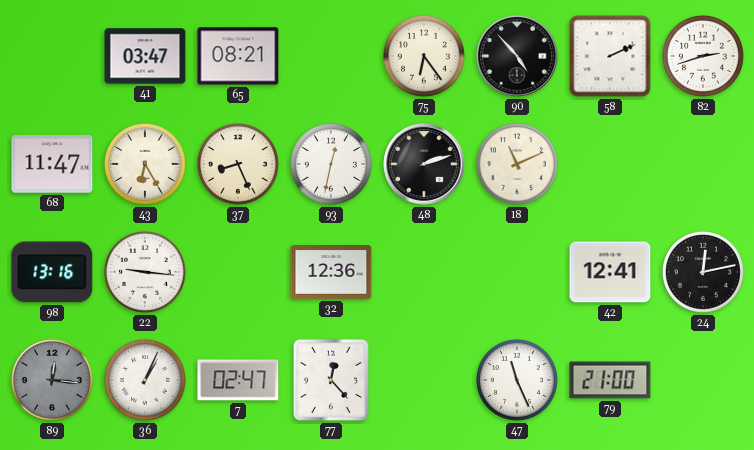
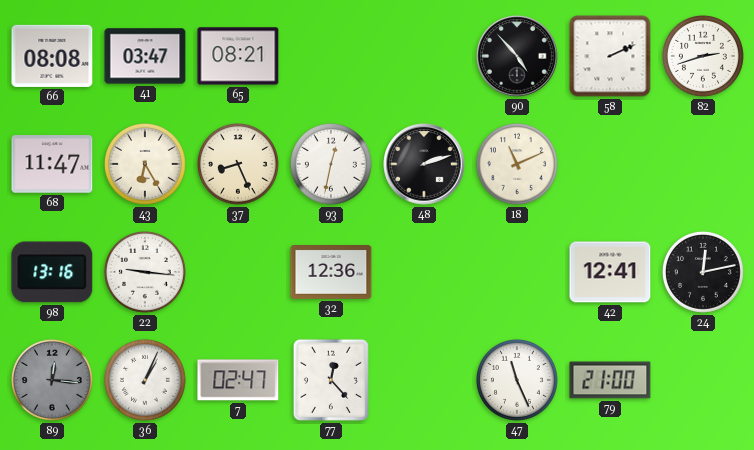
66: none -> 08:08 (52, 56)
75: 6:24 -> none (424, 56)
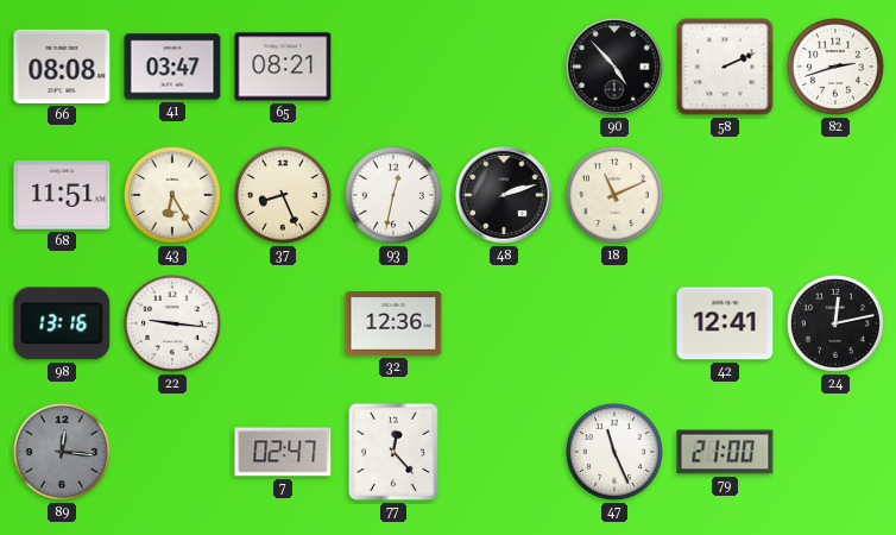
68: 11:47 -> 11:51 (62, 195)
36: 1:04 -> none (145, 380)
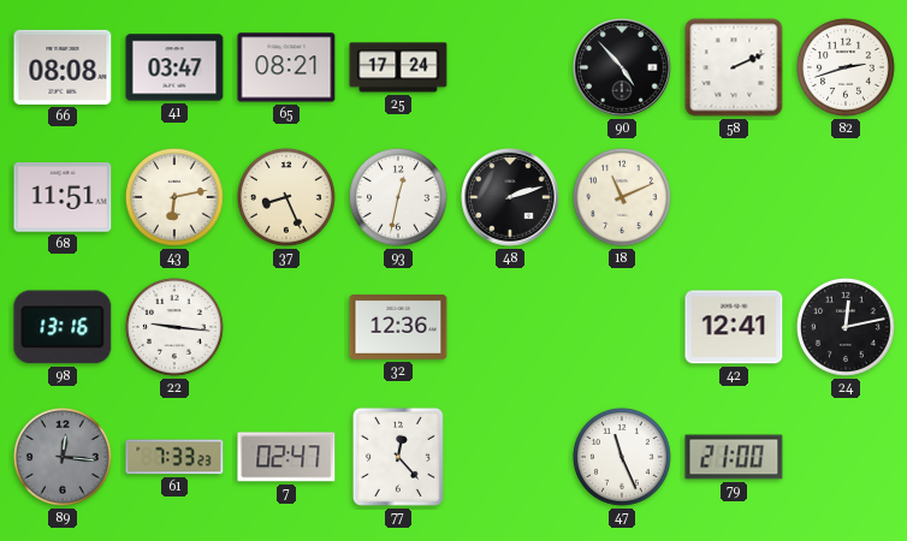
25: none -> 17:24 (398, 67)
43: 6:25 -> 6:13 (174, 197)
61: none -> 7:33 (174, 457)
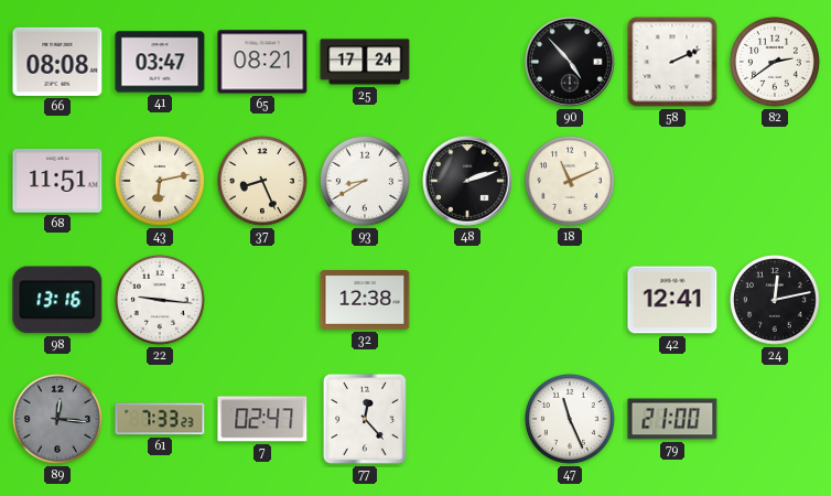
82: 2:42 -> 2:39 (775, 62)
93: 12:32 -> 8:40 (365, 181)
32: 12:36 -> 12:38 (365, 301)
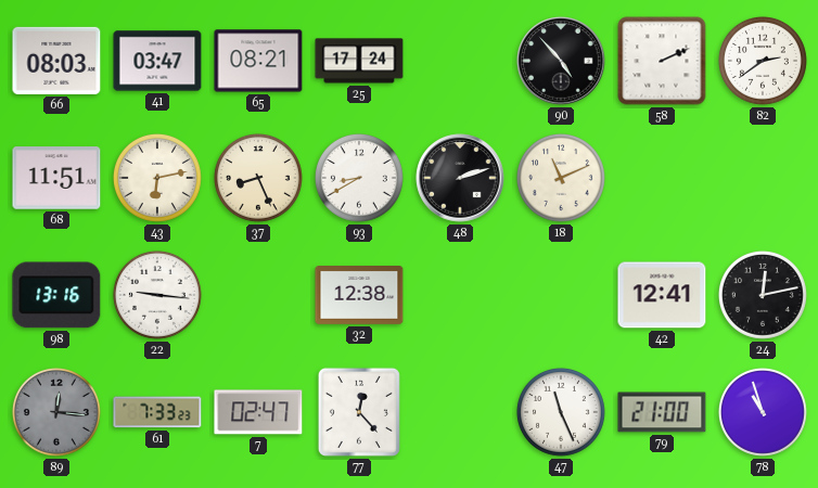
66: 08:08 -> 08:03 (56, 61)
78: none -> 10:57 (763, 412)
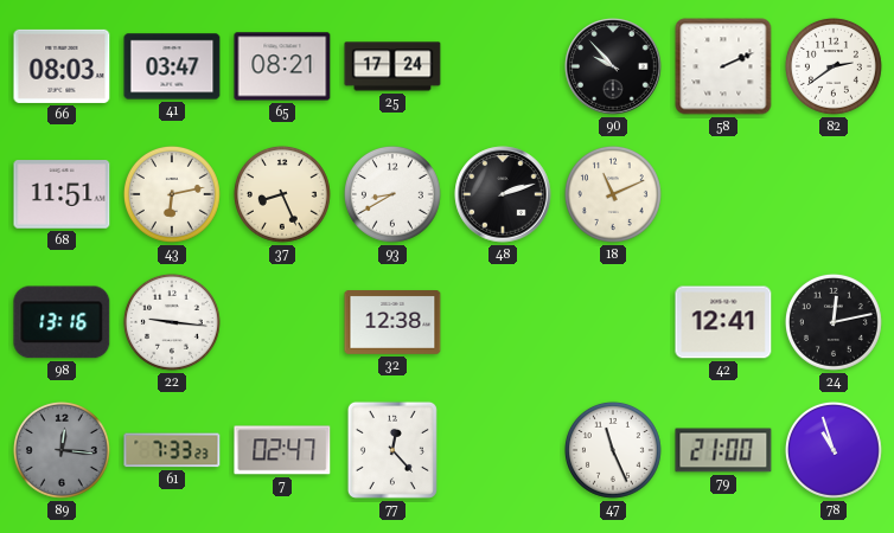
90: 4:53 -> 9:53 (613, 66)
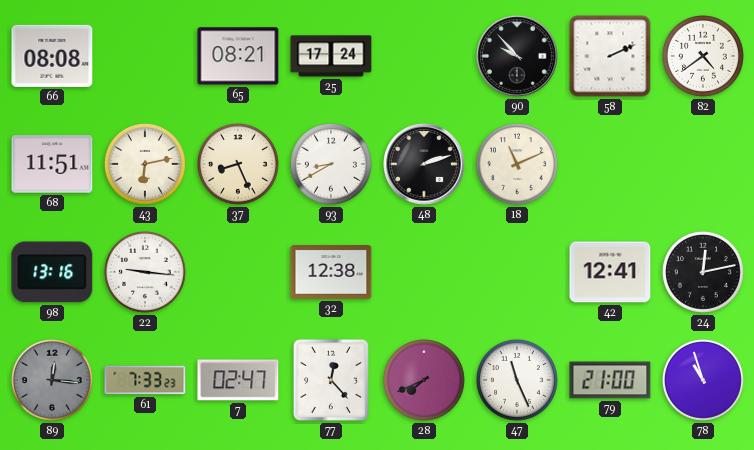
66: 08:03 -> 08:08 (52, 56)
41: 03:47 -> none (172, 66)
82: 2:39 -> 4:39 (703, 56)
28: none -> 7:41 (424, 380)
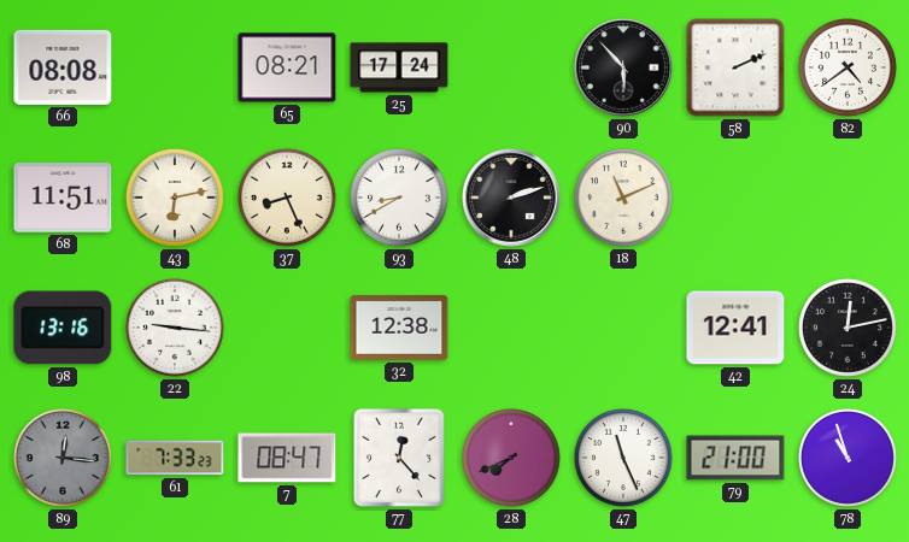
90: 9:53 -> 5:53 (623, 67)
7: 02:47 -> 08:47 (287, 458)
